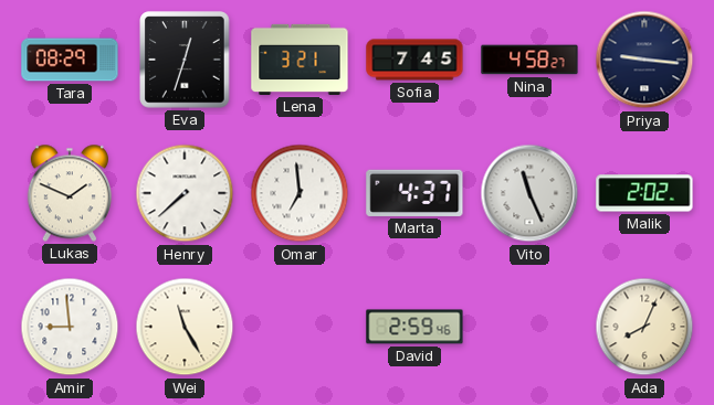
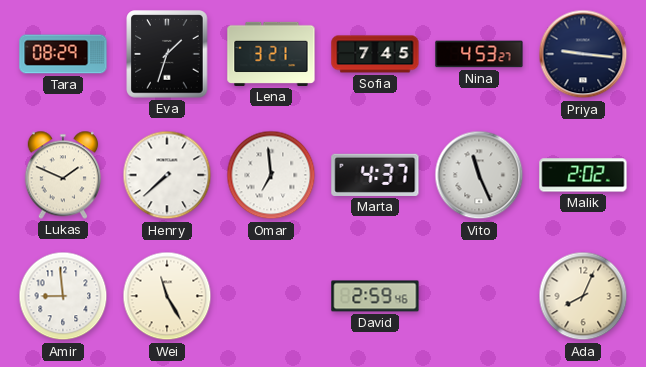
Eva: 12:33 -> 1:33 (167, 54)
Nina: 4:58 -> 4:53 (479, 54)
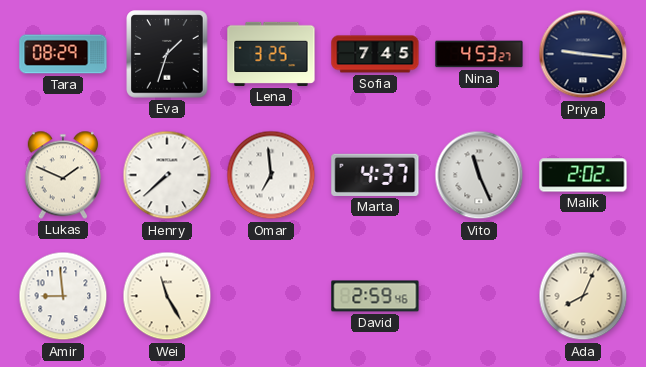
Lena: 3:21 -> 3:25 (271, 54)
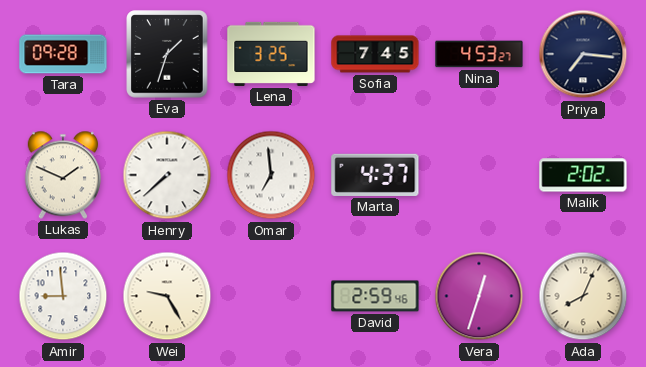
Tara: 08:29 -> 09:28 (63, 54)
Priya: 9:16 -> 7:16 (583, 54)
Vito: 11:26 -> none (479, 175)
Wei: 11:25 -> 9:25 (167, 296)
Vera: none -> 12:33 (479, 296)
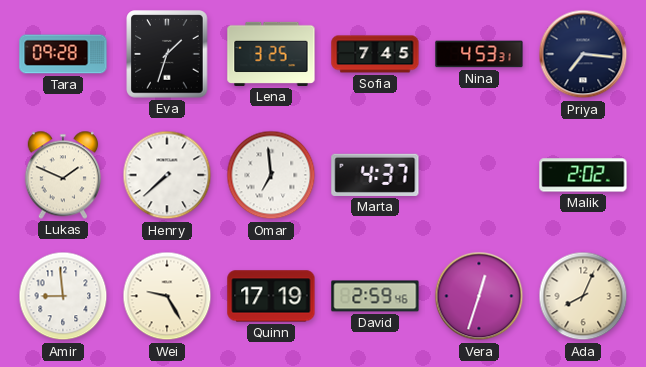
Nina: 4:53:27 -> 4:53:31 (479, 54)
Quinn: none -> 17:19 (271, 296)
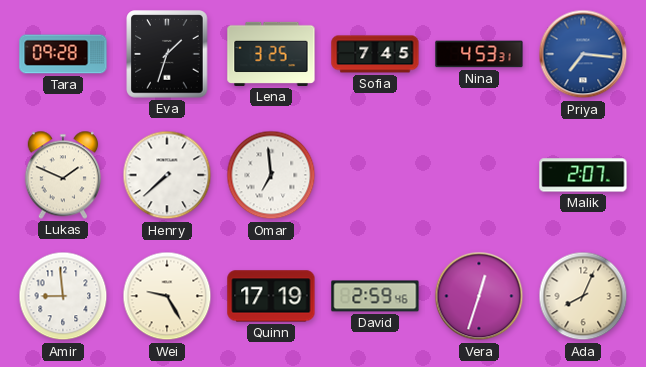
Priya dial: navy -> blue (583, 54)
Marta: 4:37 -> none (375, 175)
Malik: 2:02 -> 2:07 (583, 175)
